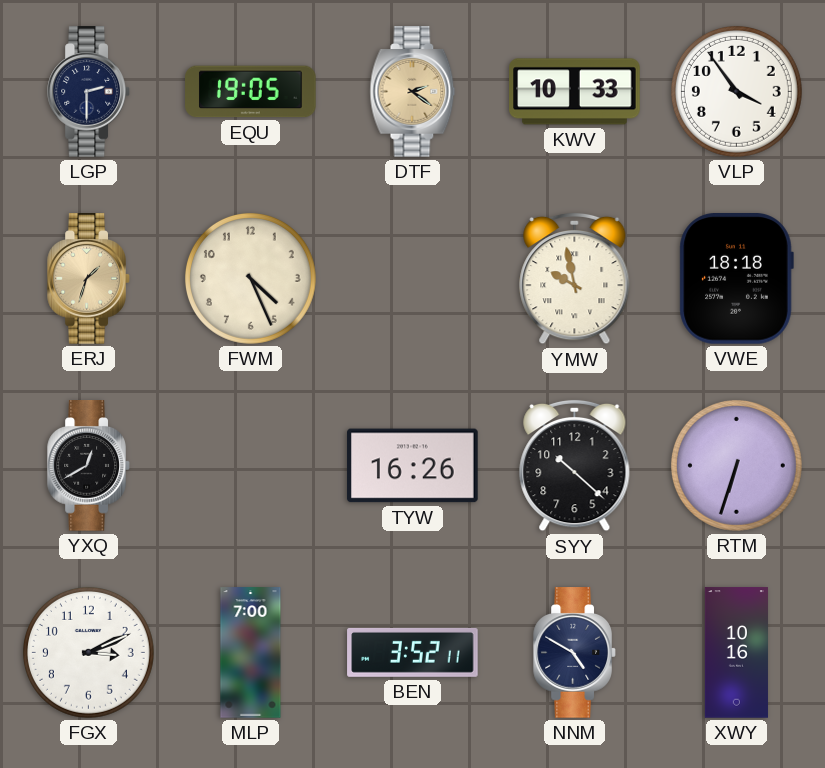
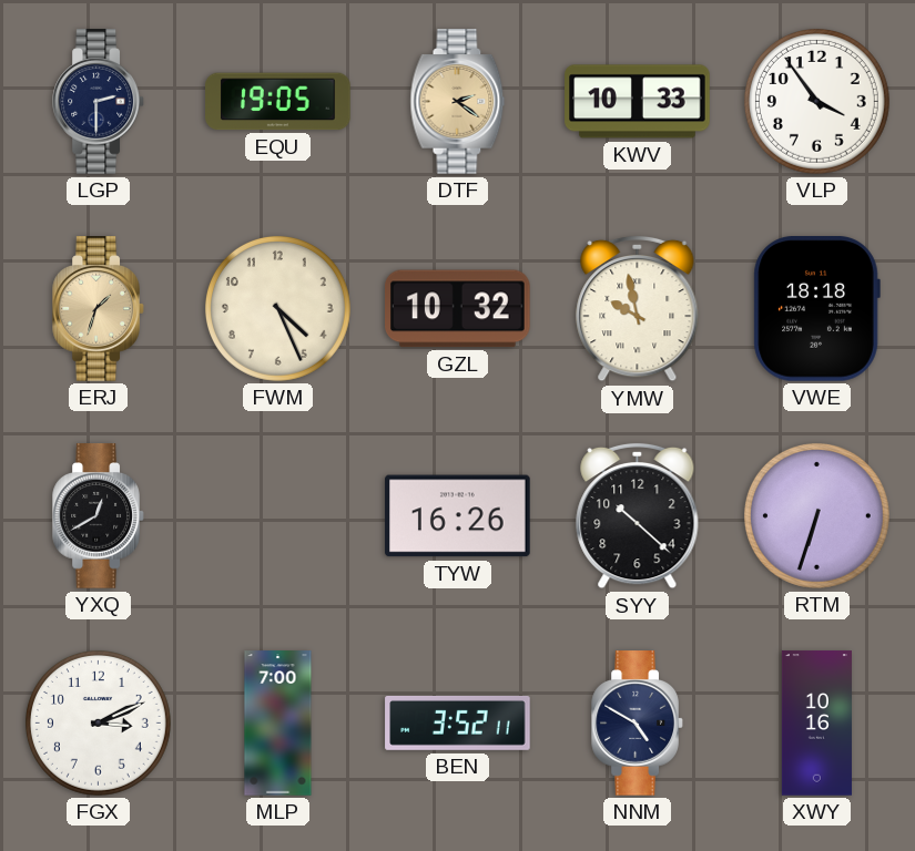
GZL: none -> 10:32 (458, 309)
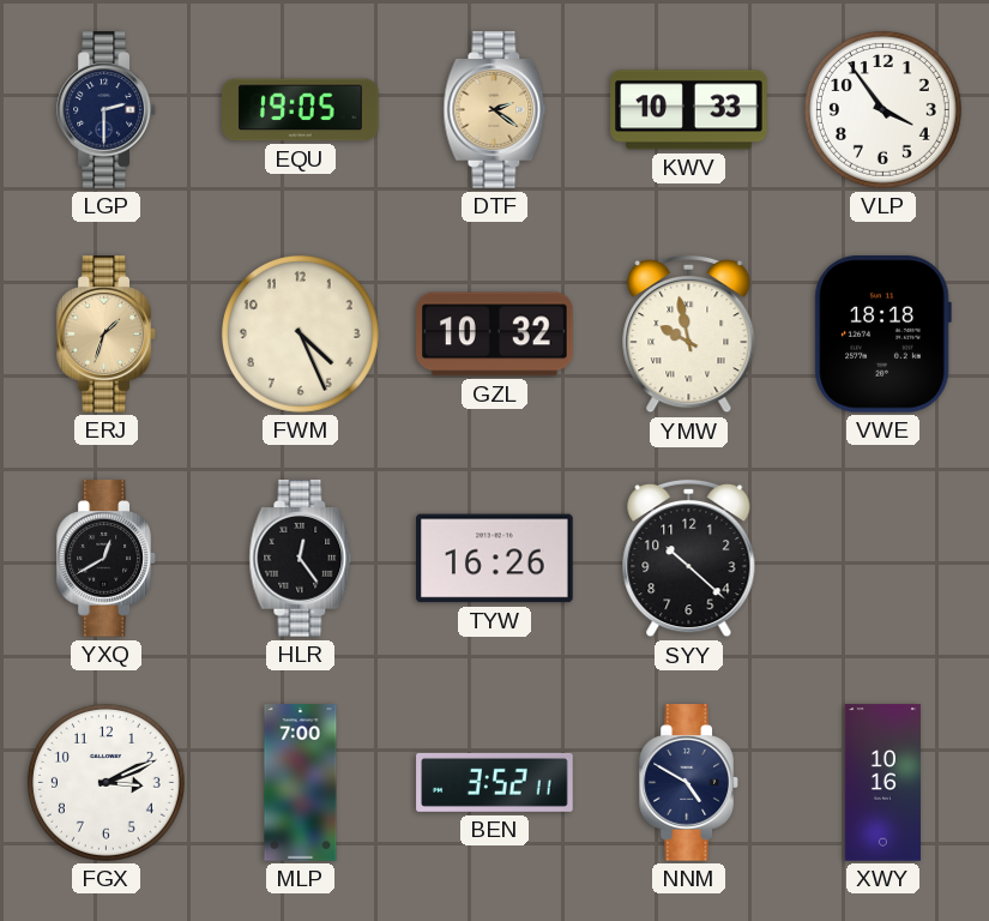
HLR: none -> 12:24 (301, 559)
RTM: 6:33 -> none (816, 515)
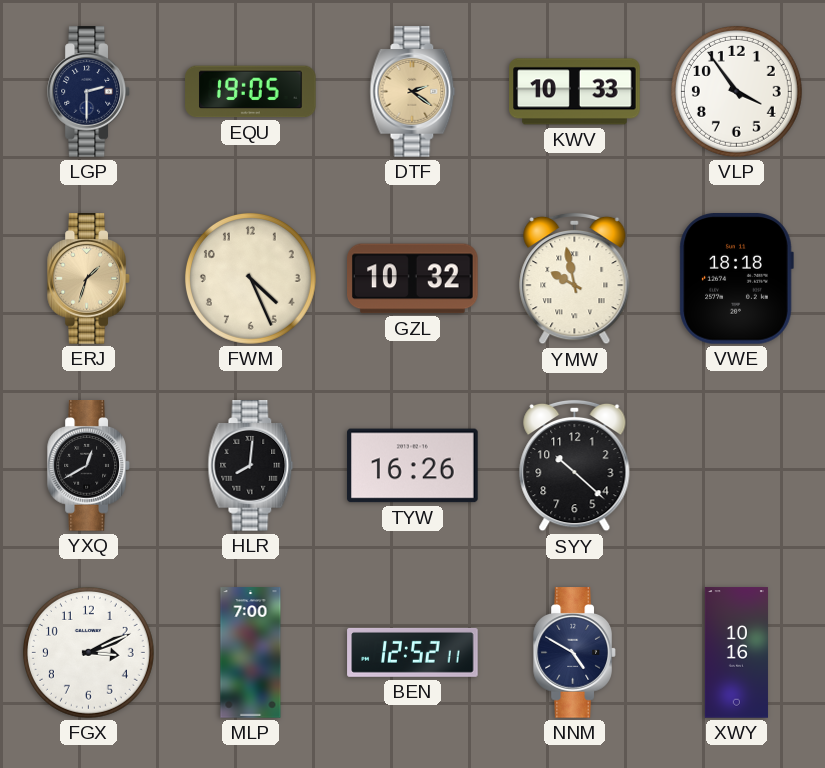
HLR: 12:24 -> 8:01 (251, 466)
BEN: 3:52 -> 12:52 (413, 652)
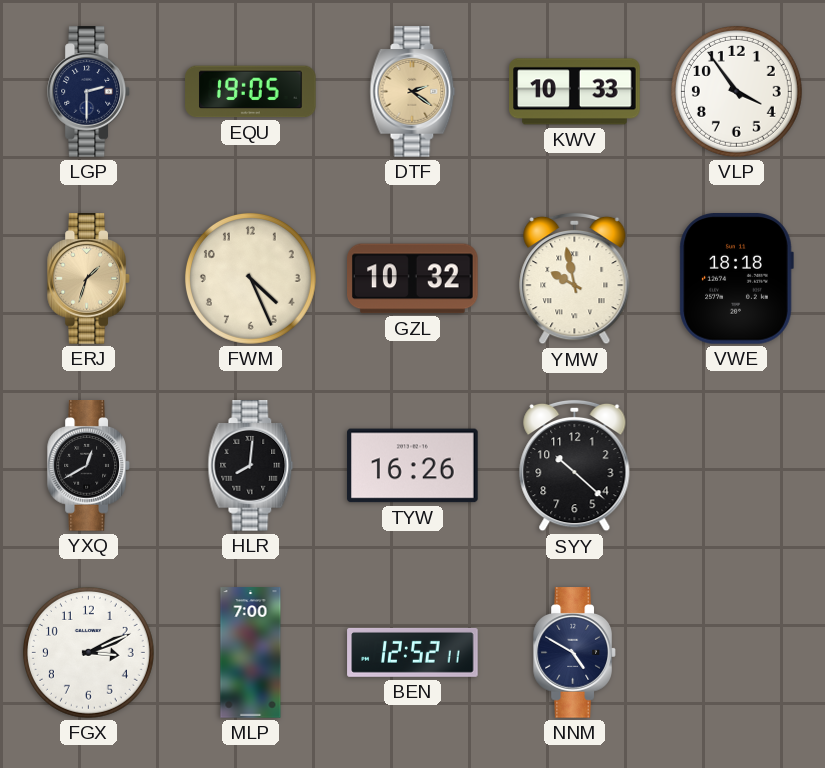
XWY: 10:16 -> none (736, 653)
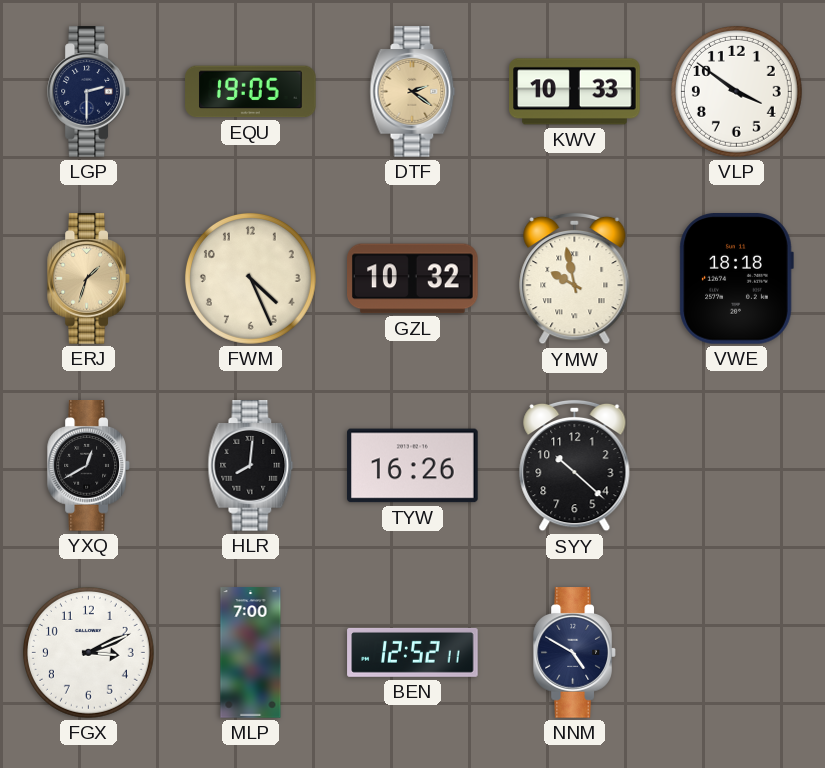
VLP: 3:54 -> 3:51 (736, 91)
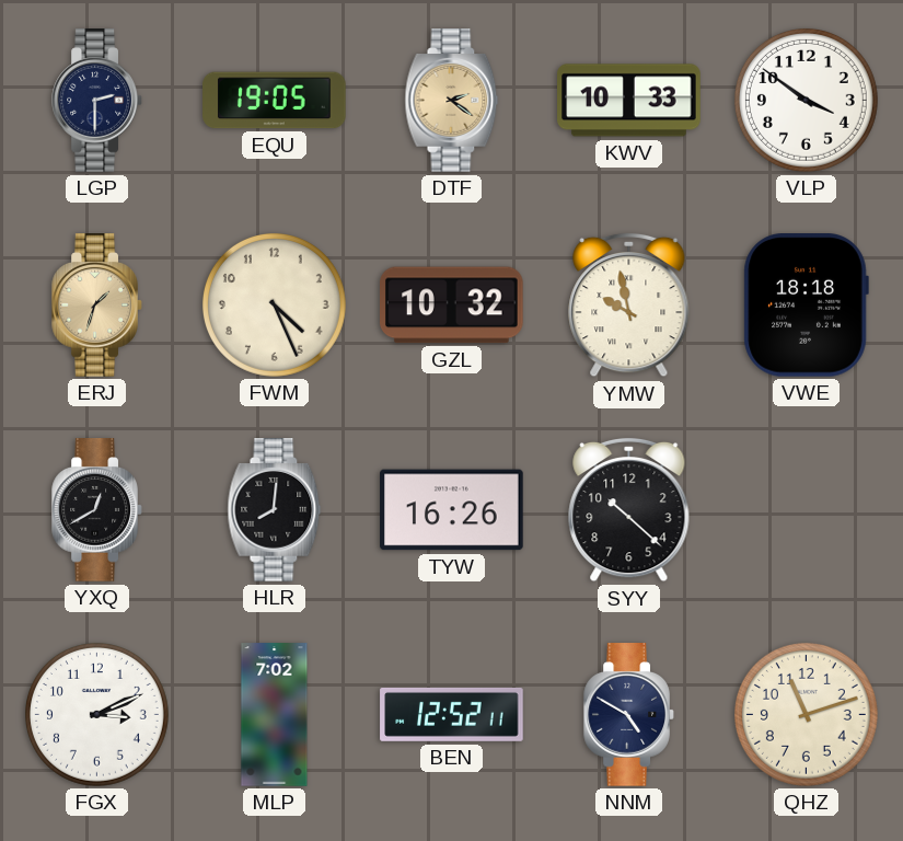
MLP: 7:00 -> 7:02 (275, 715)
QHZ: none -> 11:12 (806, 714)
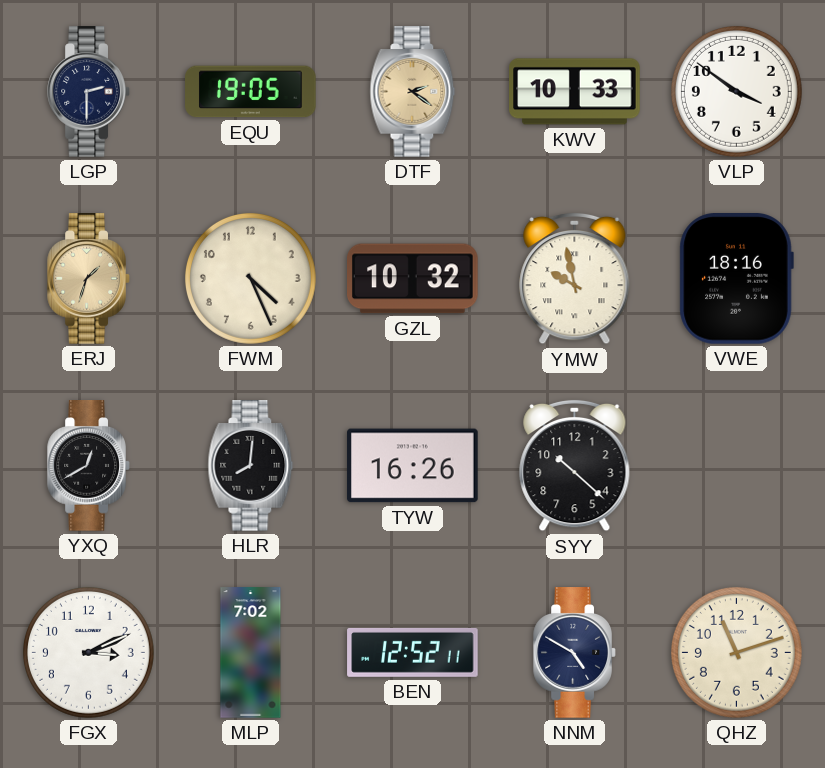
VWE: 18:18 -> 18:16 (736, 279)
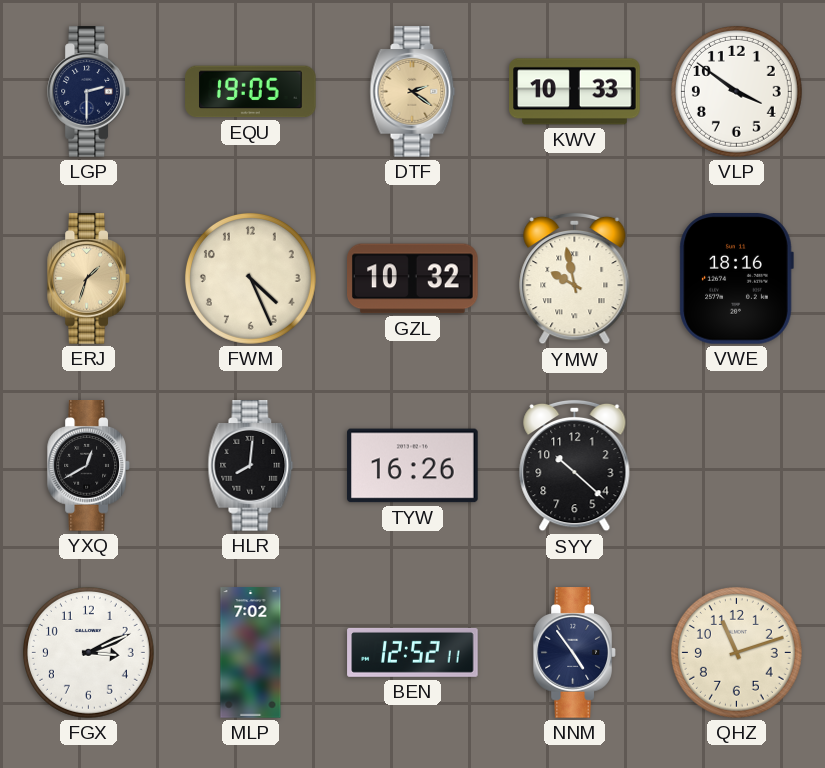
NNM: 4:50 -> 4:54 (575, 653)
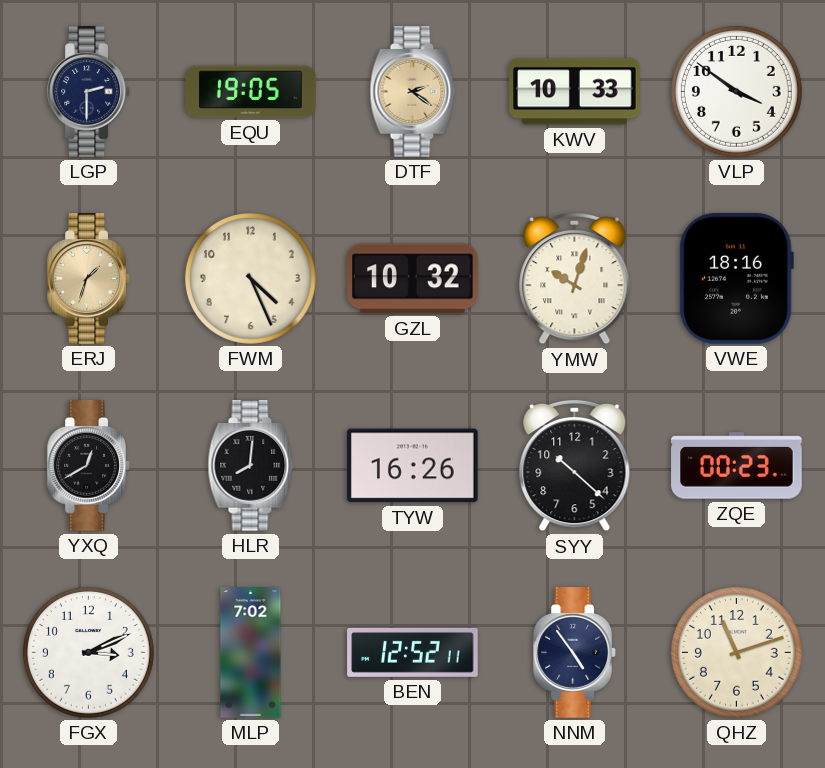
YMW: 9:58 -> 10:03 (575, 279)
ZQE: none -> 00:23 (737, 466)
